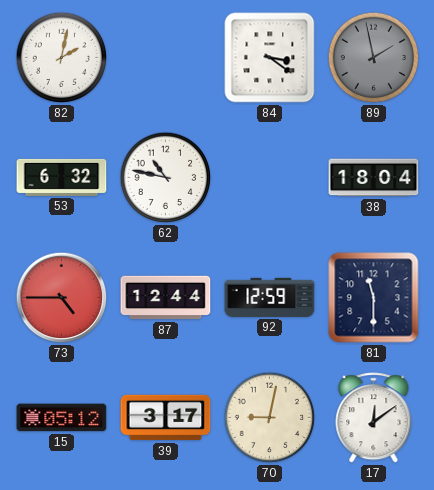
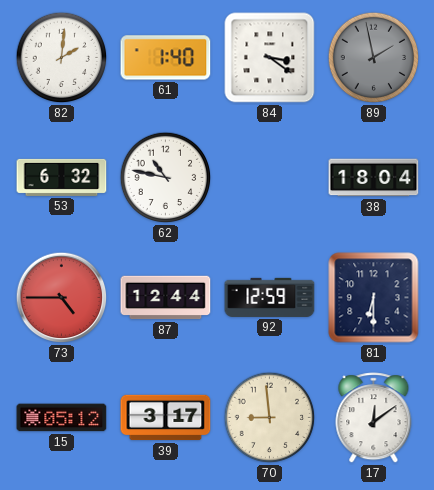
82: 2:02 -> 2:01 (62, 58)
61: none -> 1:40 (166, 58)
81: 11:30 -> 6:30 (374, 298)
70: 9:02 -> 8:59 (270, 418)
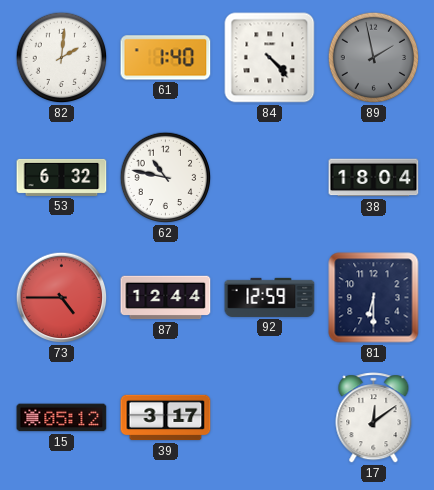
84: 3:21 -> 4:23 (270, 58)
70: 8:59 -> none (270, 418)
